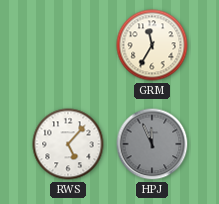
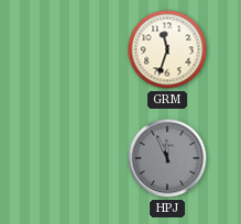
GRM: 11:35 -> 11:33 (167, 49)
RWS: 5:07 -> none (68, 144)
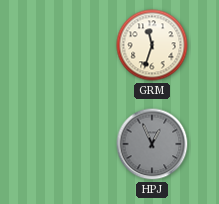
HPJ: 11:56 -> 12:56 (152, 144)
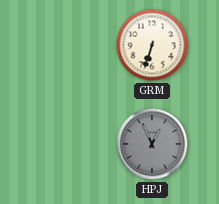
GRM: 11:33 -> 6:33 (152, 45)
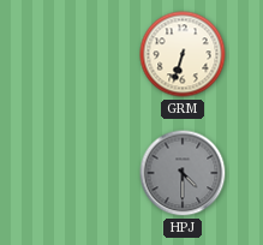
HPJ: 12:56 -> 4:30 (183, 173)
